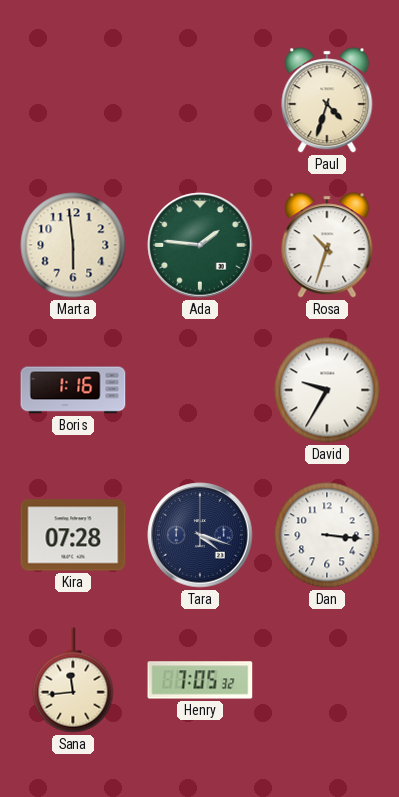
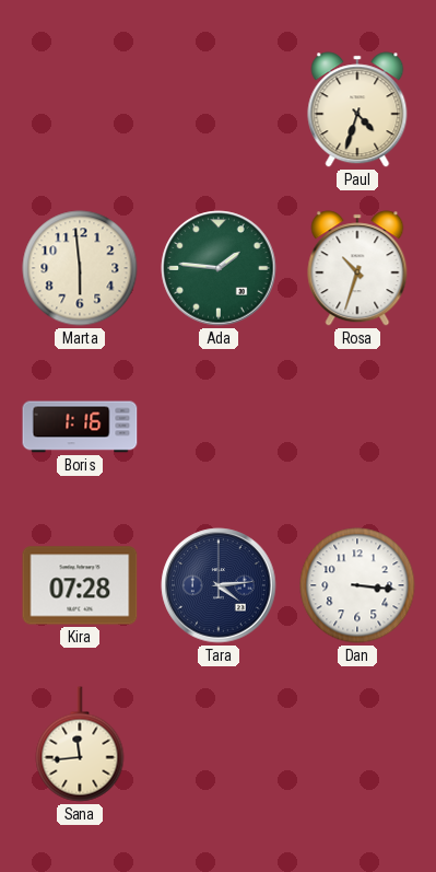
David: 9:35 -> none (327, 390)
Tara: 4:18 -> 4:14 (219, 585)
Henry: 7:05 -> none (200, 680)
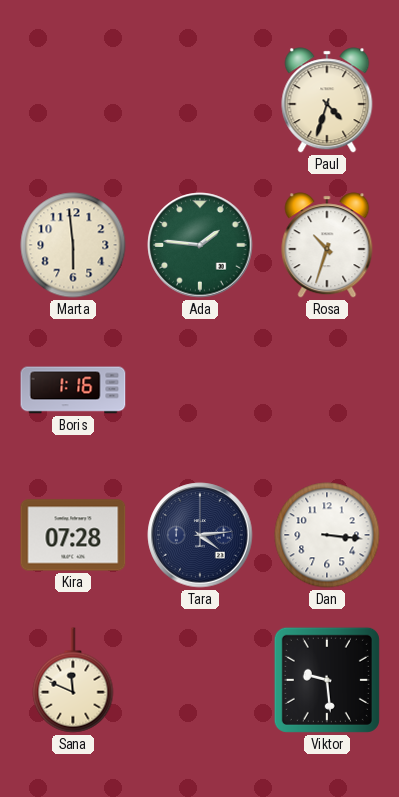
Sana: 11:44 -> 11:49 (73, 680)
Viktor: none -> 9:29 (327, 680)
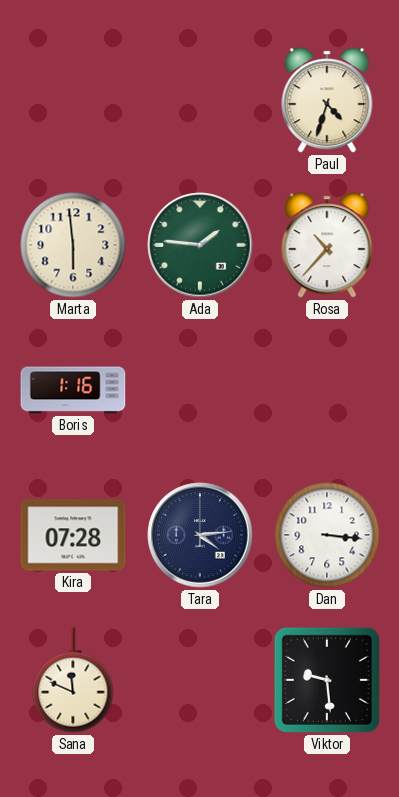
Rosa: 10:33 -> 10:37 (327, 245)
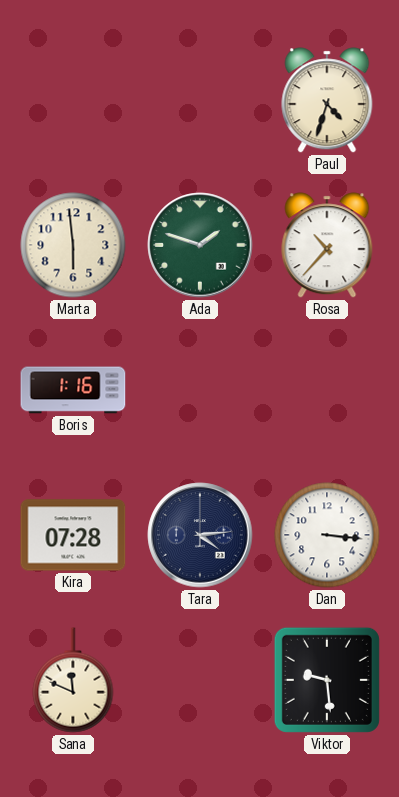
Ada: 1:46 -> 1:48 (200, 245)
